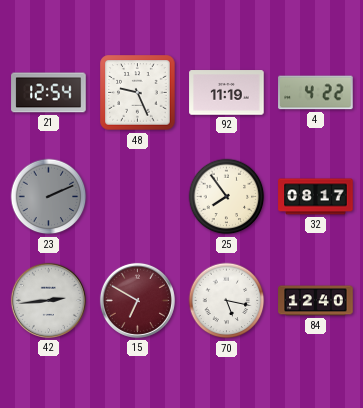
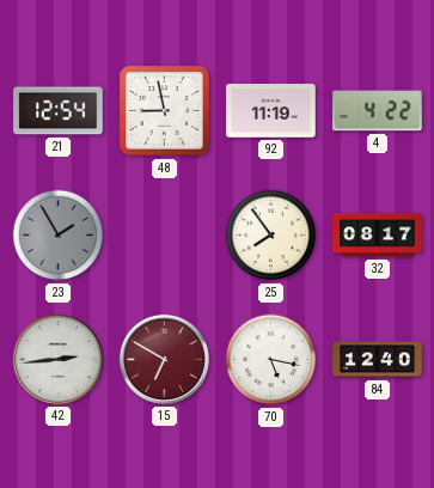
48: 9:26 -> 8:58 (165, 111)
23: 2:11 -> 1:55 (59, 236)
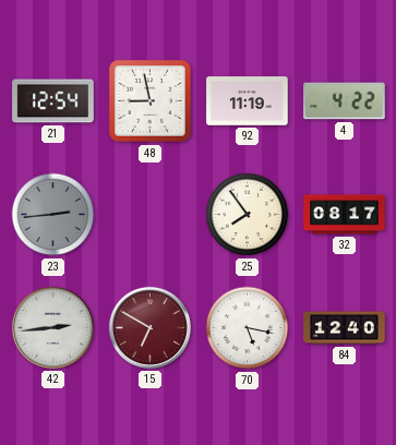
23: 1:55 -> 2:44 (53, 215)
